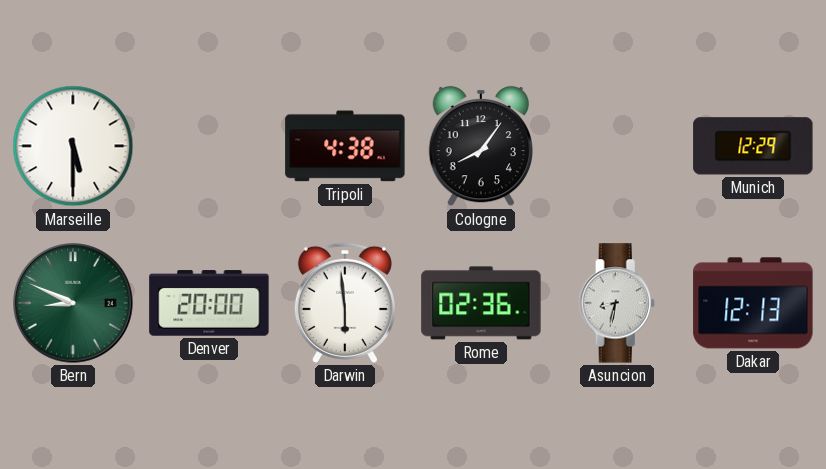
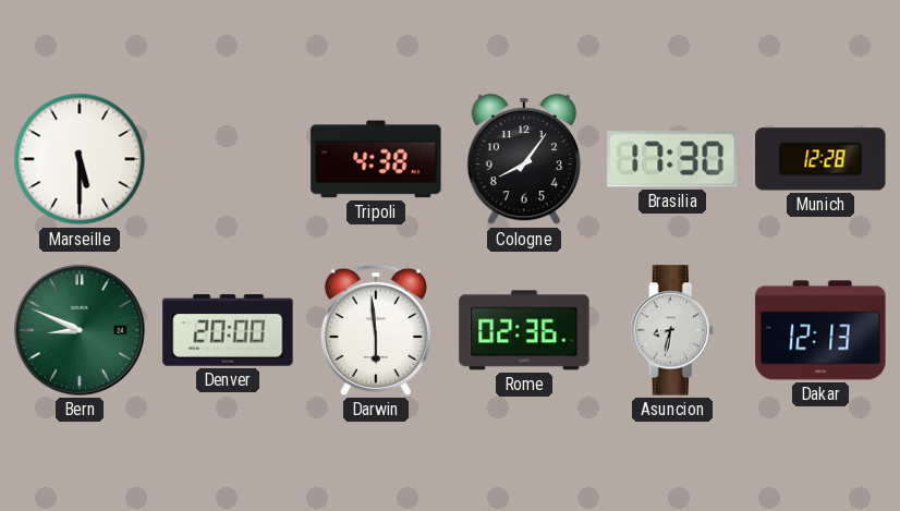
Brasilia: none -> 17:30 (672, 159)
Munich: 12:29 -> 12:28 (820, 159)
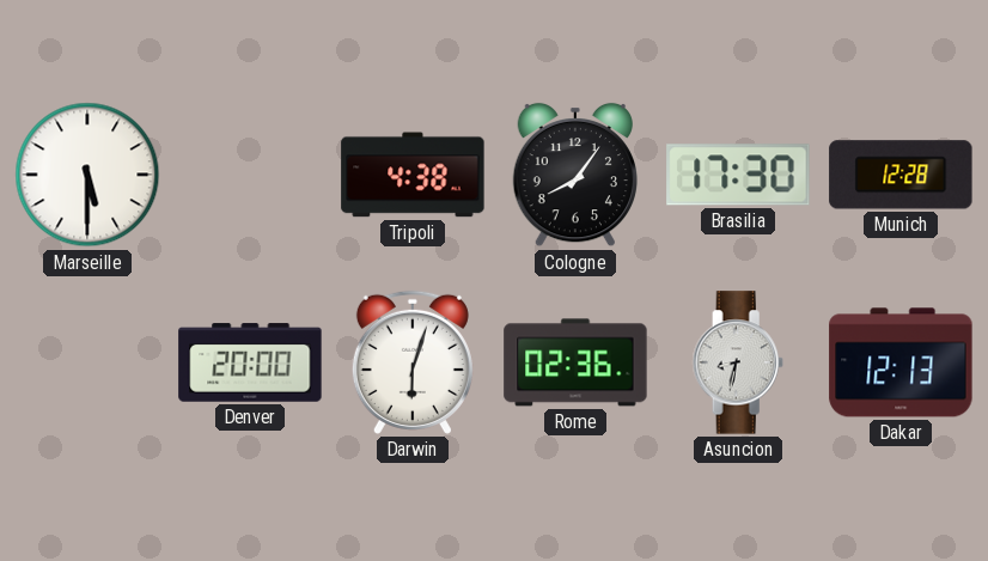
Bern: 8:49 -> none (80, 330)
Darwin: 5:59 -> 6:03 (413, 362)
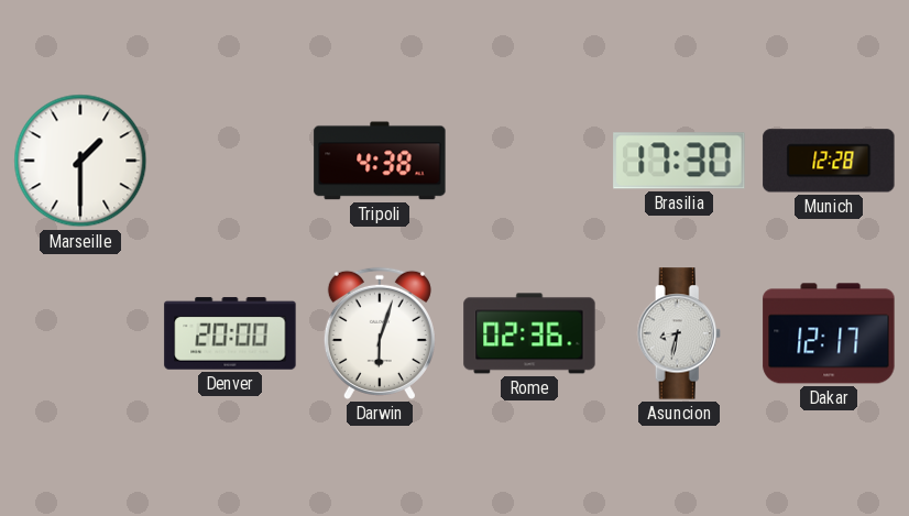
Marseille: 5:30 -> 1:30 (80, 161)
Cologne: 8:06 -> none (574, 175)
Dakar: 12:13 -> 12:17 (829, 333)
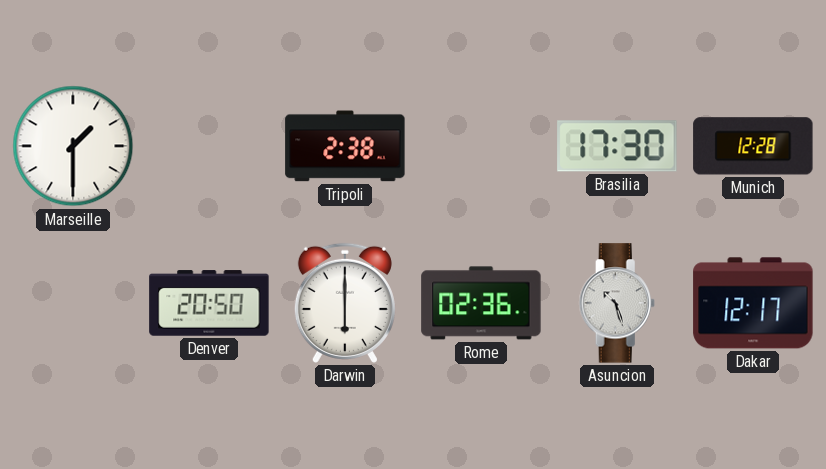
Tripoli: 4:38 -> 2:38 (345, 146)
Denver: 20:00 -> 20:50 (209, 303)
Darwin: 6:03 -> 6:00 (345, 303)
Asuncion: 8:32 -> 10:27 (617, 303)
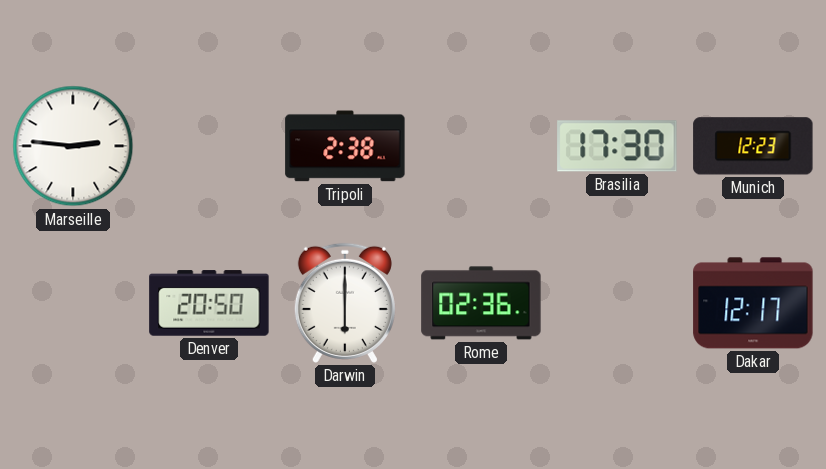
Marseille: 1:30 -> 2:46 (73, 146)
Munich: 12:28 -> 12:23 (753, 146)
Asuncion: 10:27 -> none (617, 303)
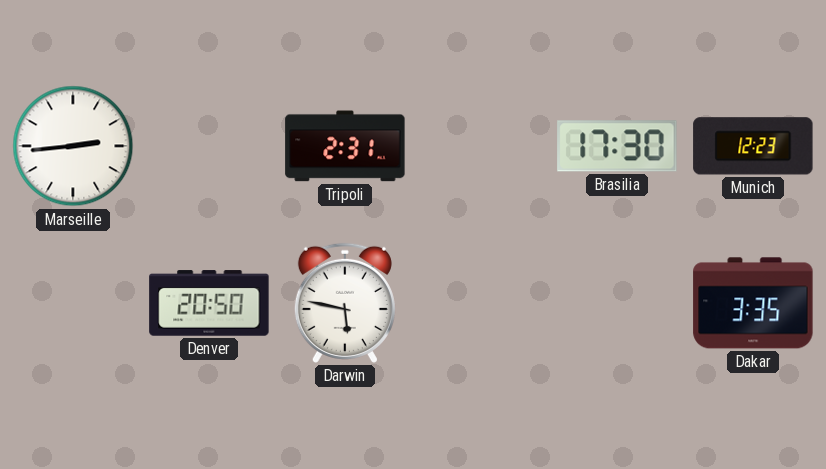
Marseille: 2:46 -> 2:44 (73, 146)
Tripoli: 2:38 -> 2:31 (345, 146)
Darwin: 6:00 -> 5:47 (345, 303)
Rome: 02:36 -> none (481, 303)
Dakar: 12:17 -> 3:35 (753, 303)
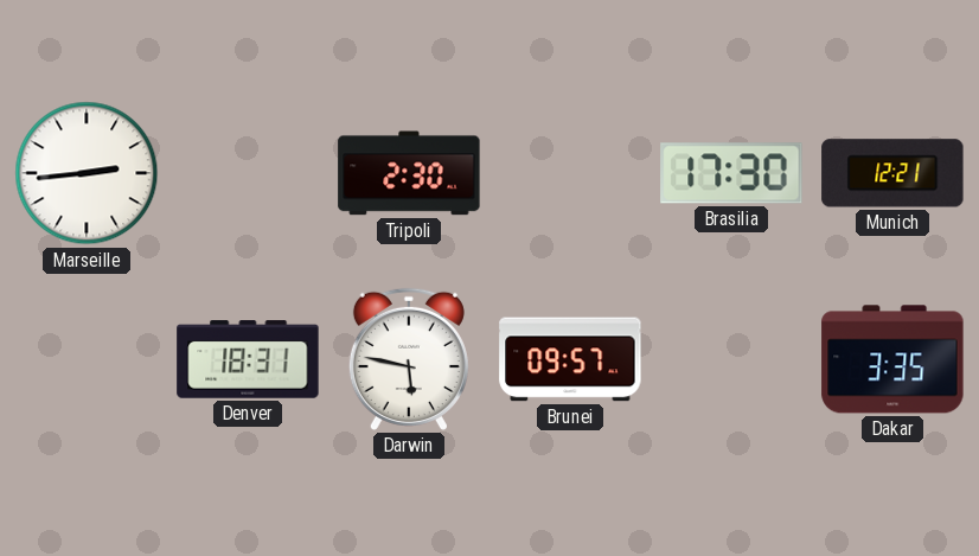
Tripoli: 2:31 -> 2:30 (409, 173)
Munich: 12:23 -> 12:21 (892, 173)
Denver: 20:50 -> 18:31 (248, 359)
Brunei: none -> 09:57 (570, 359)
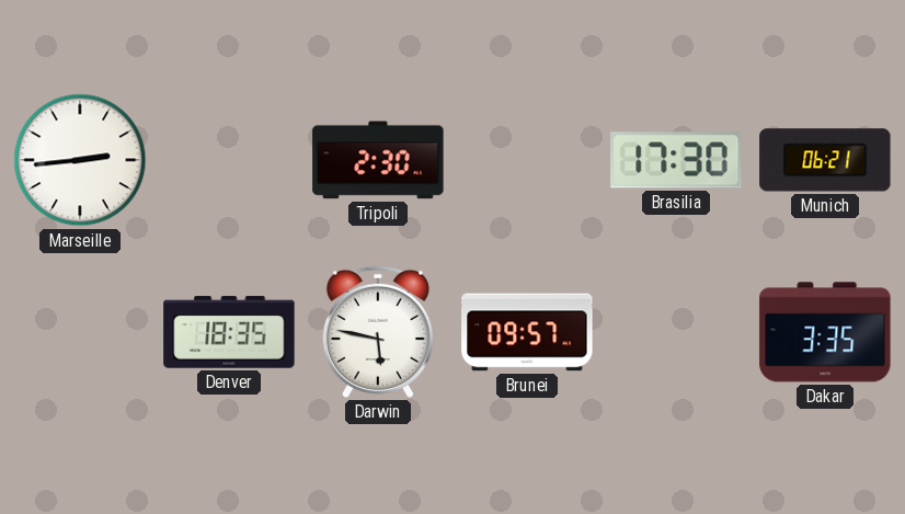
Munich: 12:21 -> 06:21 (825, 160)
Denver: 18:31 -> 18:35 (229, 332)
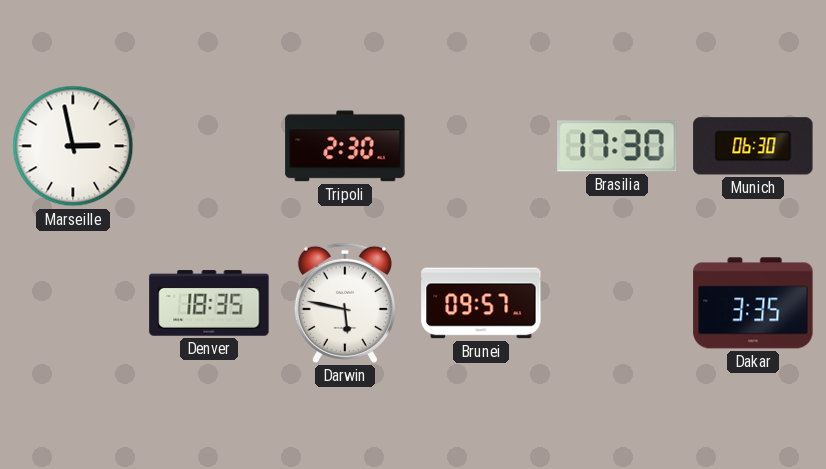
Marseille: 2:44 -> 2:58 (73, 146)
Munich: 06:21 -> 06:30 (753, 146)
